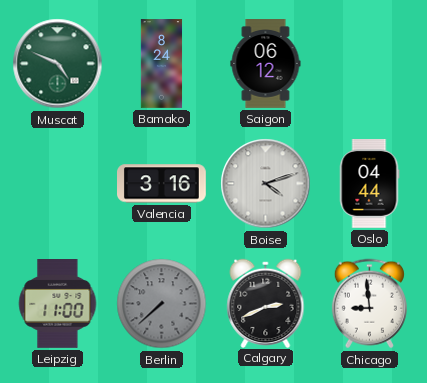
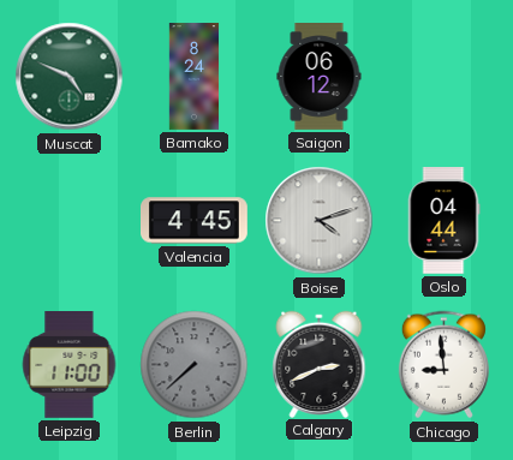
Valencia: 3:16 -> 4:45 (195, 221)
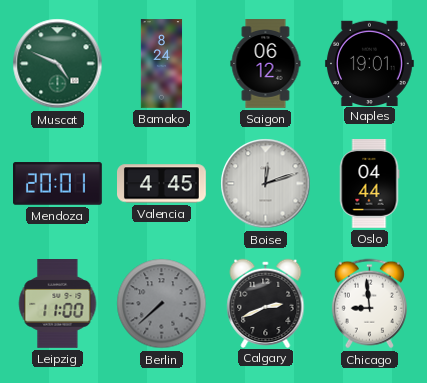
Naples: none -> 19:01 (369, 63)
Mendoza: none -> 20:01 (58, 184)
Boise: 4:12 -> 12:12 (266, 184)
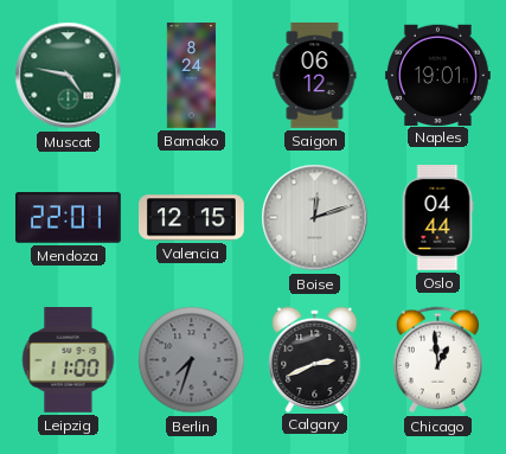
Muscat: 4:49 -> 4:47 (69, 76)
Mendoza: 20:01 -> 22:01 (69, 218)
Valencia: 4:45 -> 12:15 (192, 218)
Berlin: 7:38 -> 7:33 (192, 360)
Chicago: 8:59 -> 12:59 (437, 360)
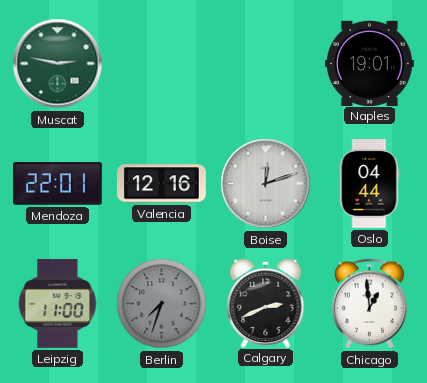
Muscat: 4:47 -> 2:47 (58, 64)
Bamako: 8:24 -> none (192, 76)
Saigon: 06:12 -> none (315, 76)
Valencia: 12:15 -> 12:16 (162, 184)
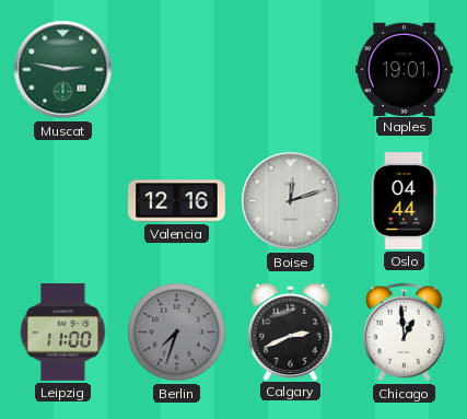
Mendoza: 22:01 -> none (58, 184)
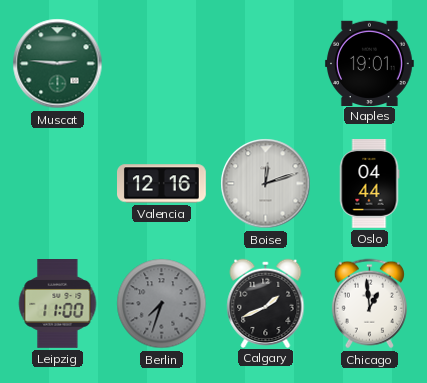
Muscat: 2:47 -> 2:46 (58, 64)
Calgary: 2:41 -> 1:41 (266, 303)
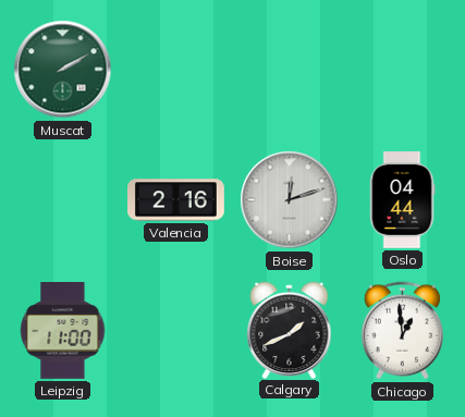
Muscat: 2:46 -> 2:10 (63, 70)
Naples: 19:01 -> none (369, 63)
Valencia: 12:16 -> 2:16 (176, 200)
Berlin: 7:33 -> none (162, 304)
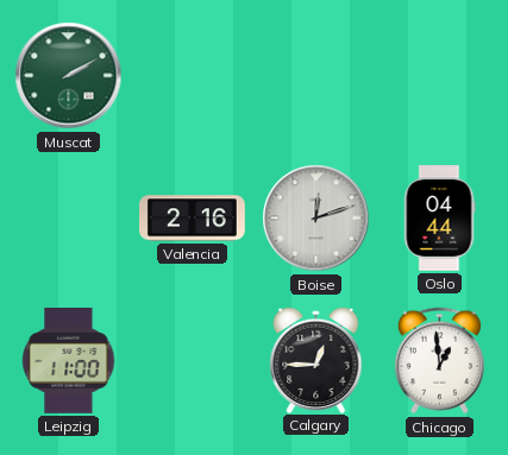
Calgary: 1:41 -> 12:45 (316, 360)
